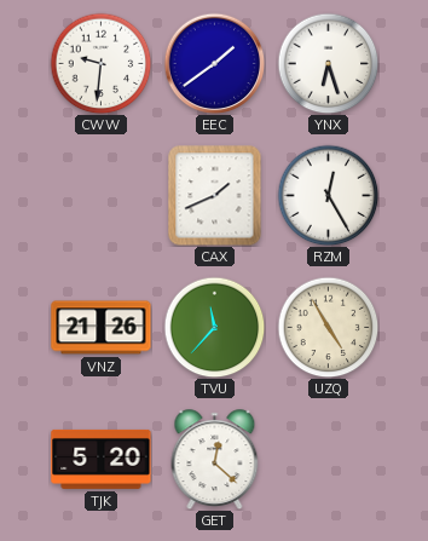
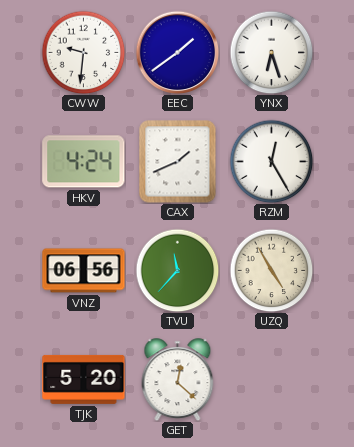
HKV: none -> 4:24 (84, 162)
VNZ: 21:26 -> 06:56 (84, 271)
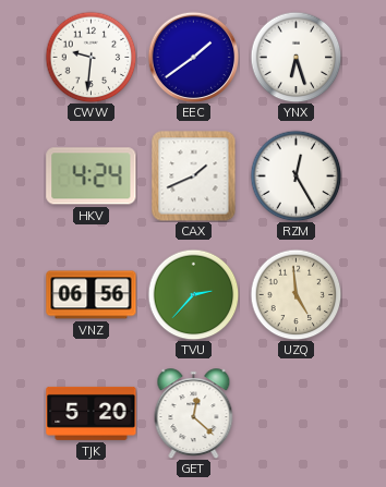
TVU: 11:37 -> 2:37 (193, 294)
UZQ: 4:55 -> 4:59 (295, 294)
